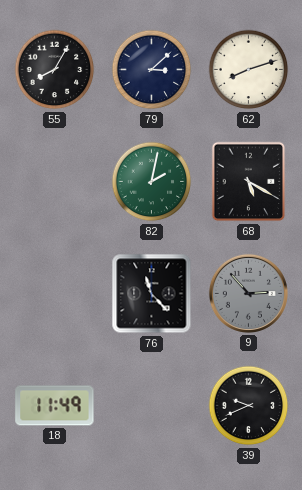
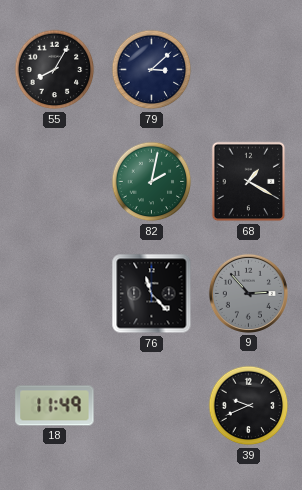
62: 8:12 -> none (249, 70)
68: 5:20 -> 1:20 (249, 182)
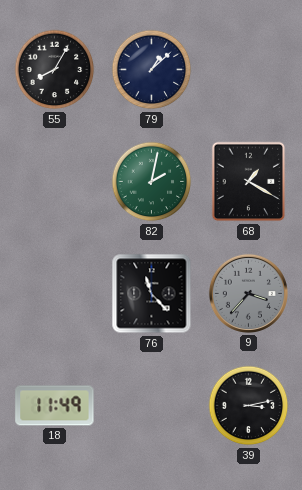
79: 3:08 -> 1:08 (152, 70)
9: 2:53 -> 3:37 (248, 293)
39: 9:41 -> 3:13 (249, 406)
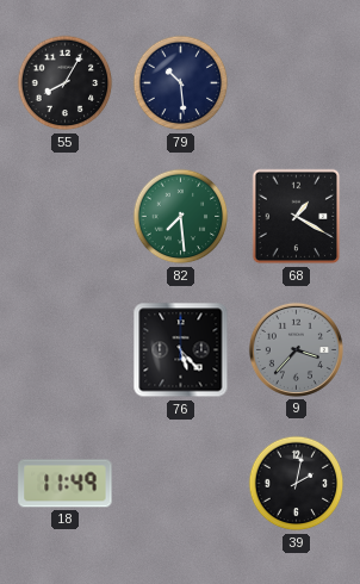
79: 1:08 -> 10:29 (181, 83)
82: 2:02 -> 7:29 (181, 217)
76: 11:23 -> 5:23 (181, 350)
39: 3:13 -> 2:02 (297, 484)
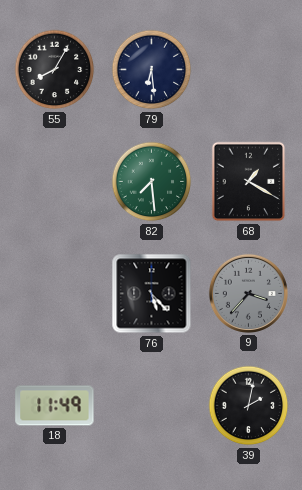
79: 10:29 -> 6:29 (152, 70)
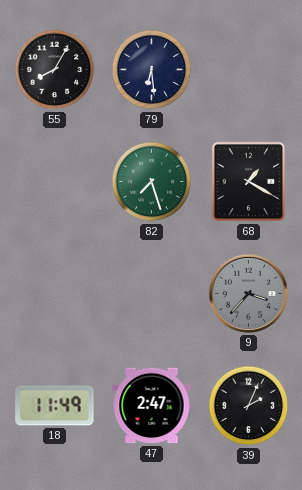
82: 7:29 -> 7:27 (152, 182)
76: 5:23 -> none (152, 294)
47: none -> 2:47 (152, 406)
39: 2:02 -> 2:04 (249, 406)
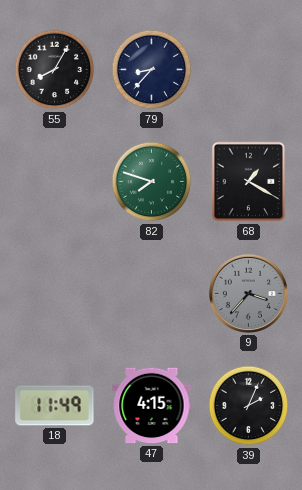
79: 6:29 -> 8:37 (152, 70)
82: 7:27 -> 7:48 (152, 182)
47: 2:47 -> 4:15 (152, 406)
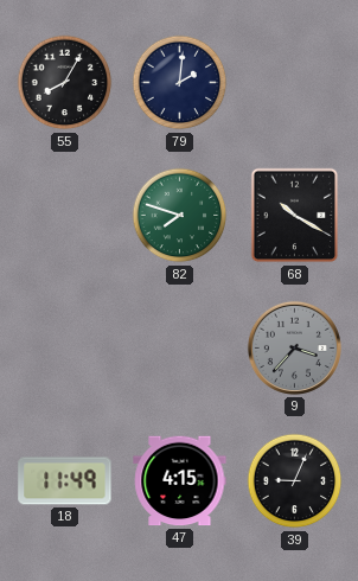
79: 8:37 -> 2:01 (180, 83)
68: 1:20 -> 10:20 (295, 216)
39: 2:04 -> 9:04 (295, 481)
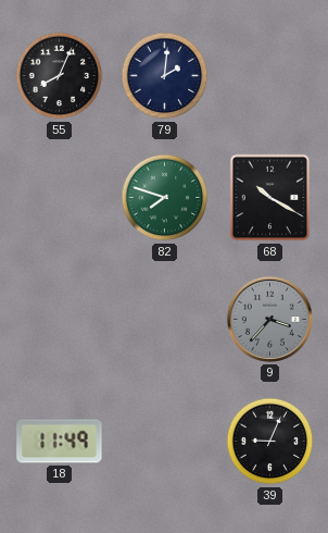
55: 8:05 -> 8:04 (60, 76)
47: 4:15 -> none (180, 481)
